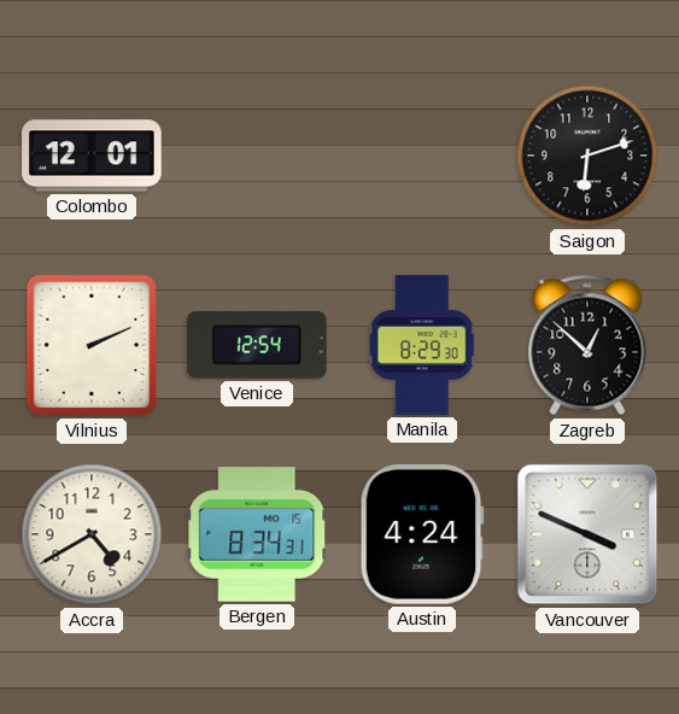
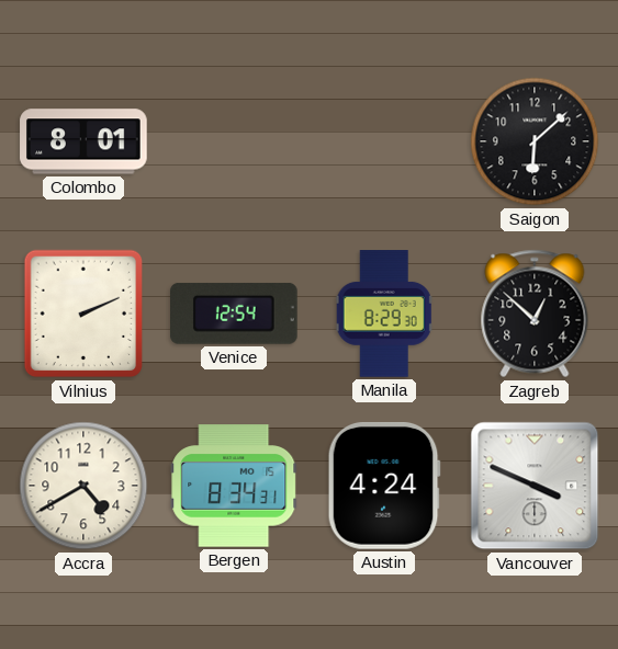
Colombo: 12:01 -> 8:01 (83, 141)
Saigon: 6:12 -> 6:08 (535, 141)
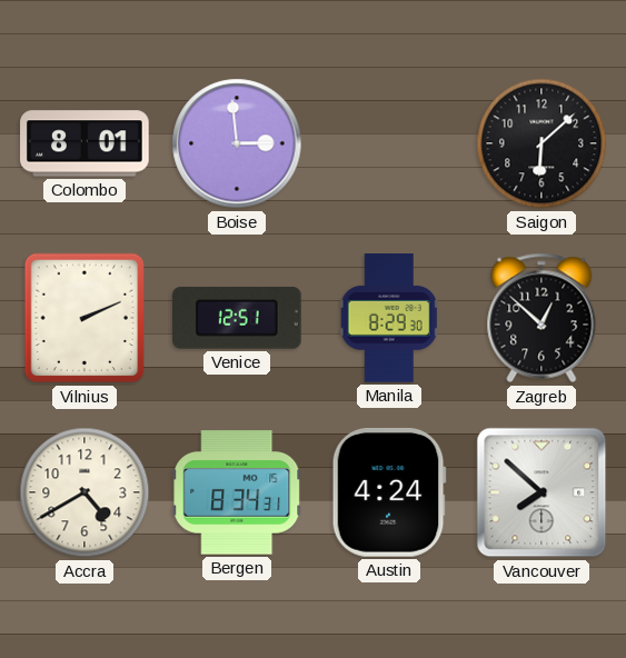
Boise: none -> 2:59 (237, 143)
Venice: 12:54 -> 12:51 (238, 318)
Vancouver: 3:49 -> 7:52 (541, 492)
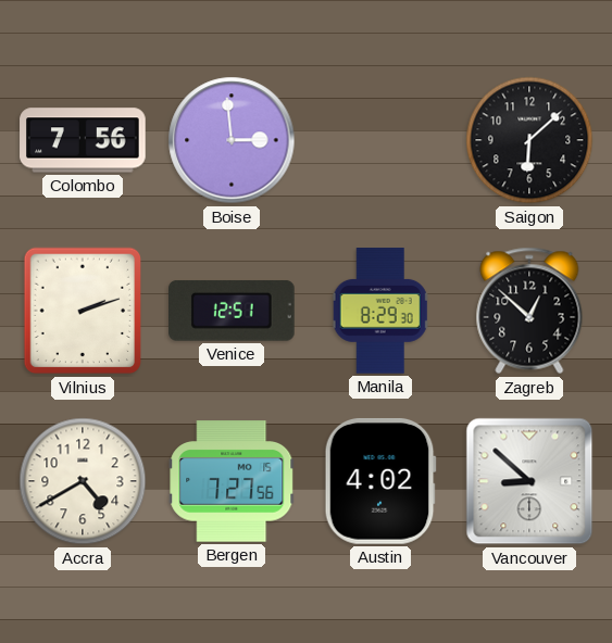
Colombo: 8:01 -> 7:56 (83, 140)
Vilnius: 2:11 -> 2:12 (82, 311)
Bergen: 8:34 -> 7:27 (232, 481)
Austin: 4:24 -> 4:02 (380, 481)
Vancouver: 7:52 -> 8:52 (529, 481)
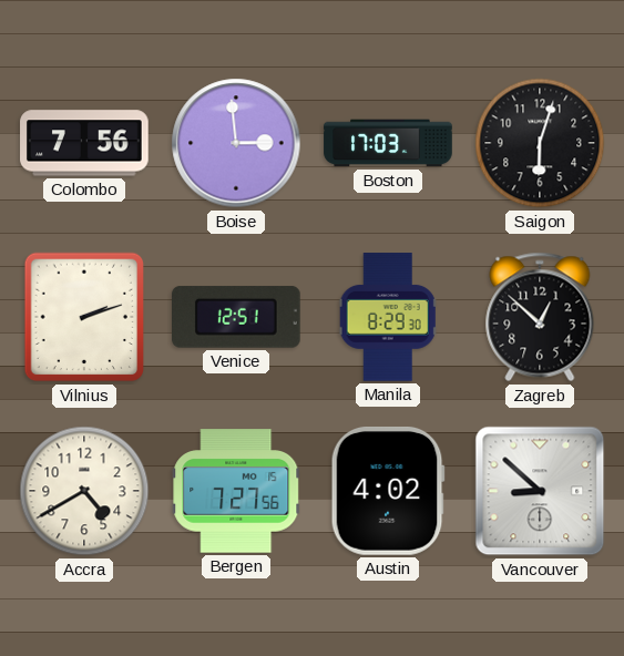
Boston: none -> 17:03 (388, 143)
Saigon: 6:08 -> 6:03 (540, 143)
